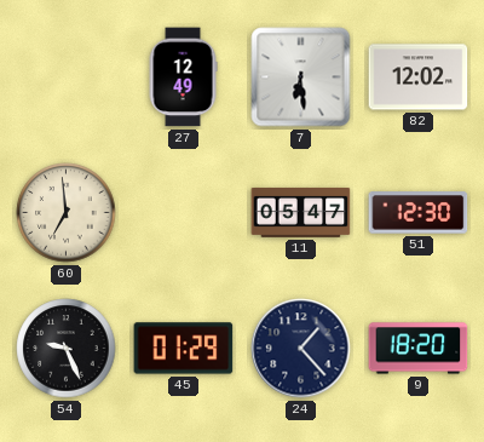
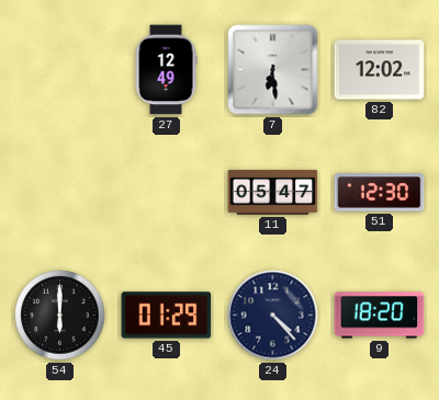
60: 6:59 -> none (67, 213)
54: 9:26 -> 6:00 (60, 316)
24: 1:23 -> 4:23 (273, 316)
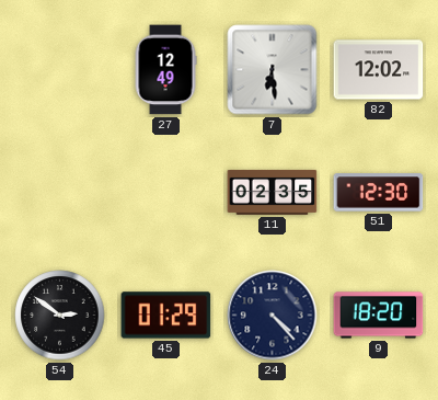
11: 05:47 -> 02:35 (273, 192)
54: 6:00 -> 2:51 (60, 316)
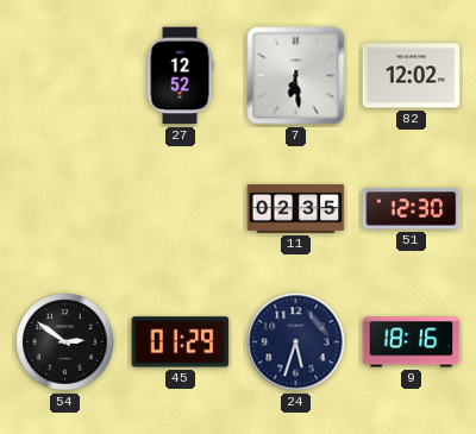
27: 12:49 -> 12:52 (180, 76)
24: 4:23 -> 5:33 (296, 342)
9: 18:20 -> 18:16 (412, 342)
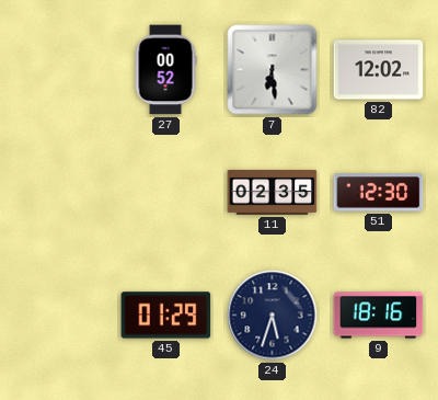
27: 12:52 -> 00:52 (165, 70)
54: 2:51 -> none (65, 342)
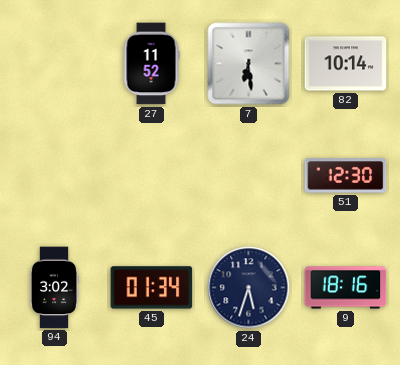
27: 00:52 -> 11:52 (151, 64)
82: 12:02 -> 10:14 (346, 64)
11: 02:35 -> none (273, 192)
94: none -> 3:02 (54, 288)
45: 01:29 -> 01:34 (152, 288)
